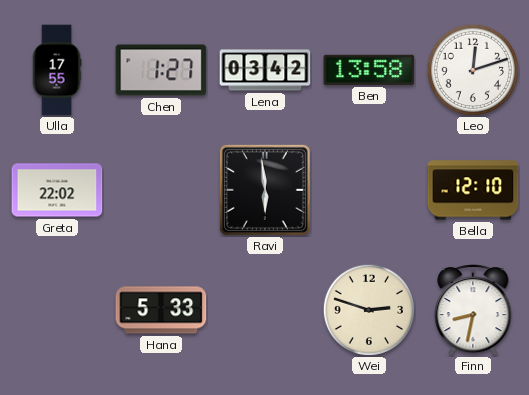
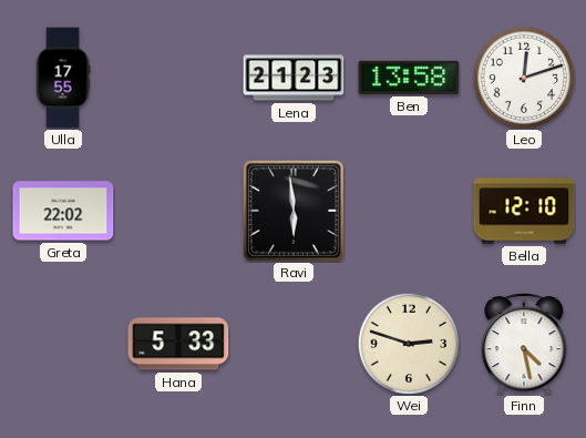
Chen: 1:27 -> none (161, 70)
Lena: 03:42 -> 21:23 (294, 78)
Finn: 8:32 -> 4:28 (524, 345)
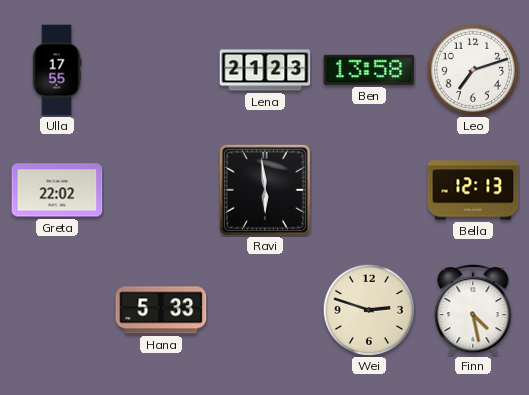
Leo: 12:12 -> 7:12 (472, 69)
Bella: 12:10 -> 12:13 (473, 190)
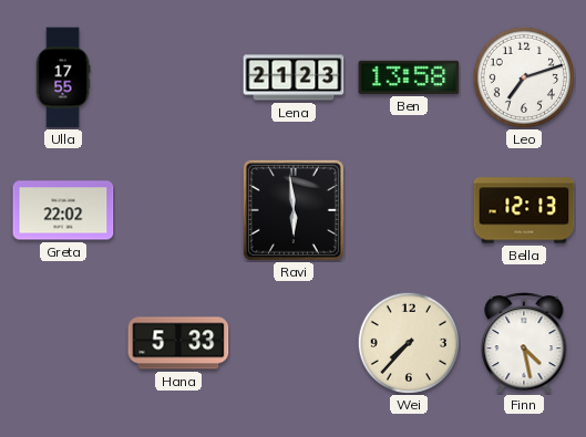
Wei: 2:48 -> 7:37 (408, 342)
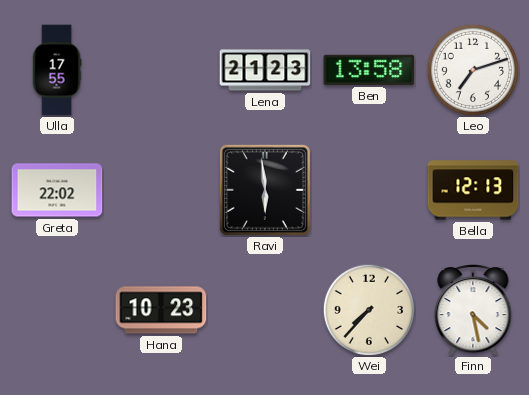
Hana: 5:33 -> 10:23 (161, 310)
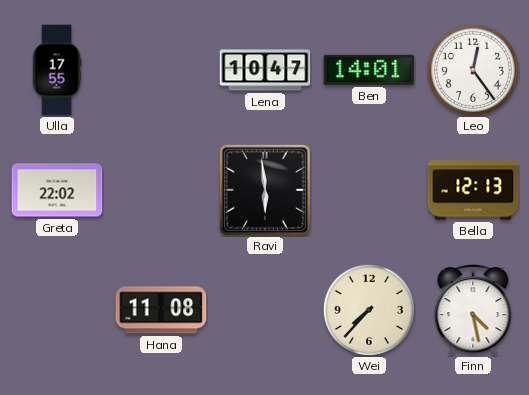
Lena: 21:23 -> 10:47 (265, 70)
Ben: 13:58 -> 14:01 (369, 70)
Leo: 7:12 -> 12:24 (472, 69)
Hana: 10:23 -> 11:08 (161, 310)
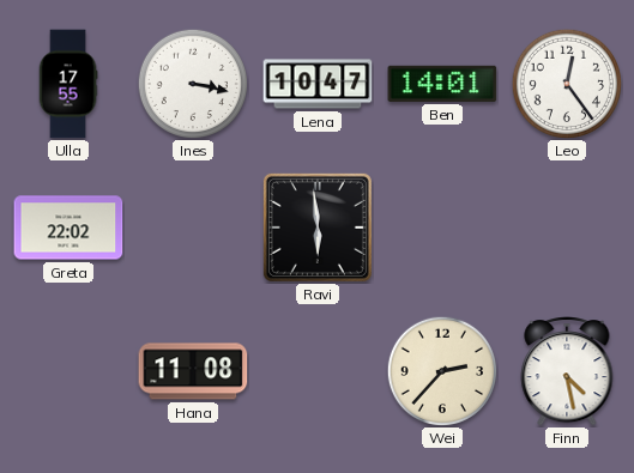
Ines: none -> 3:17 (192, 83)
Bella: 12:13 -> none (473, 190)
Wei: 7:37 -> 2:37 (441, 370)
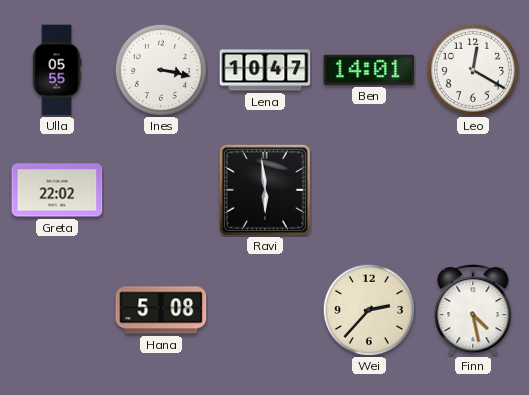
Ulla: 17:55 -> 05:55 (57, 70)
Leo: 12:24 -> 12:20 (472, 69)
Hana: 11:08 -> 5:08 (161, 310)
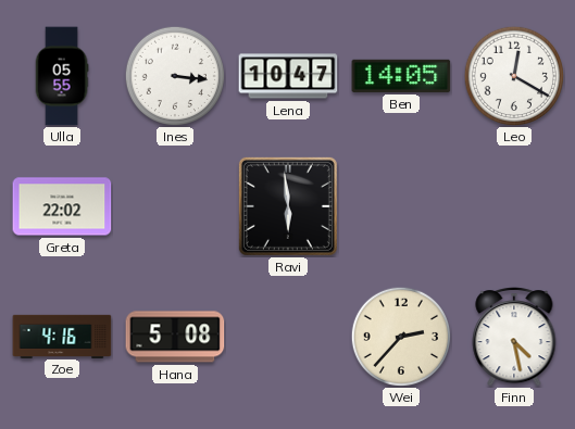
Ines: 3:17 -> 3:16 (174, 75)
Ben: 14:01 -> 14:05 (401, 76)
Zoe: none -> 4:16 (62, 336)
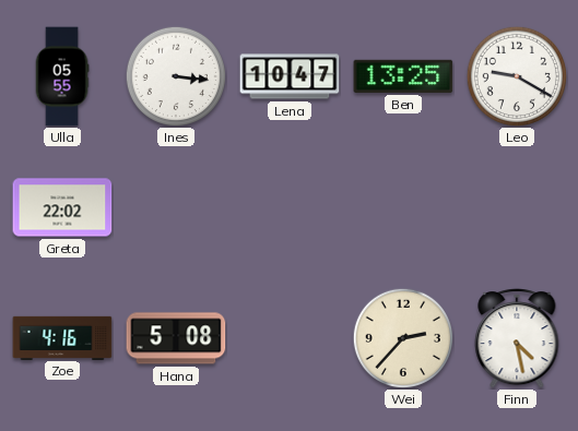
Ben: 14:05 -> 13:25 (403, 76)
Leo: 12:20 -> 9:20 (516, 75)
Ravi: 5:59 -> none (288, 206)
